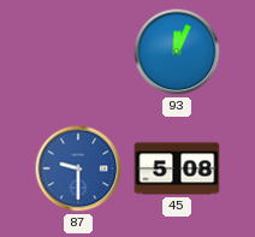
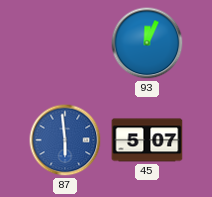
87: 9:30 -> 5:59 (65, 140)
45: 5:08 -> 5:07 (147, 140)
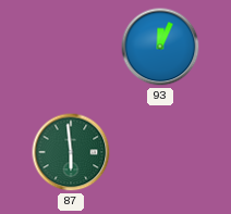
87 dial: blue -> green (71, 152)
45: 5:07 -> none (147, 140)
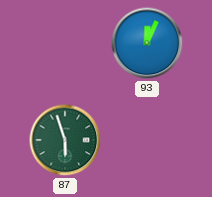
87: 5:59 -> 5:57 (65, 140)
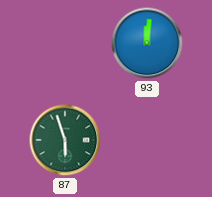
93: 12:04 -> 12:01 (147, 43)
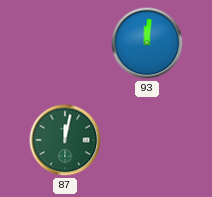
87: 5:57 -> 12:02 (65, 140)
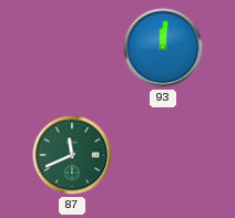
87: 12:02 -> 11:41 (72, 155)
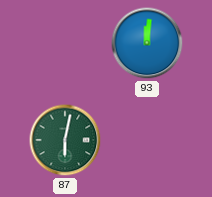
87: 11:41 -> 6:02 (65, 140)
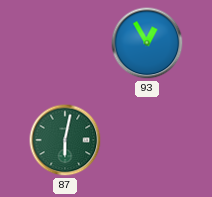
93: 12:01 -> 12:55 (147, 43)
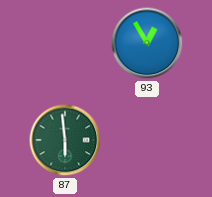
87: 6:02 -> 5:59 (65, 140)
